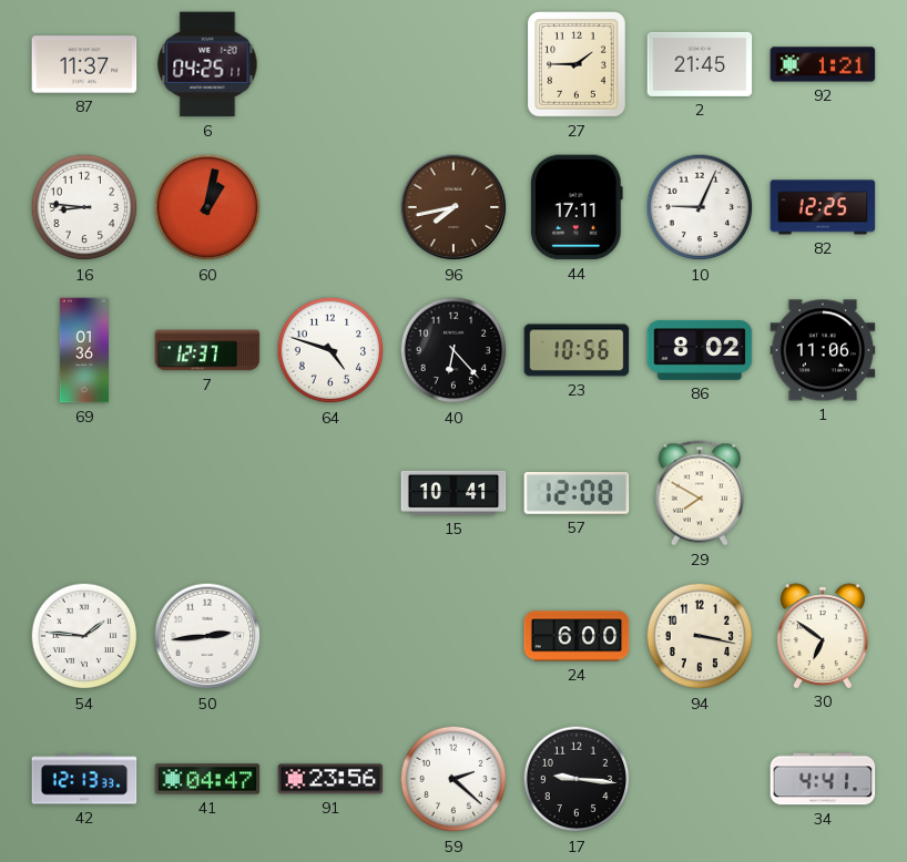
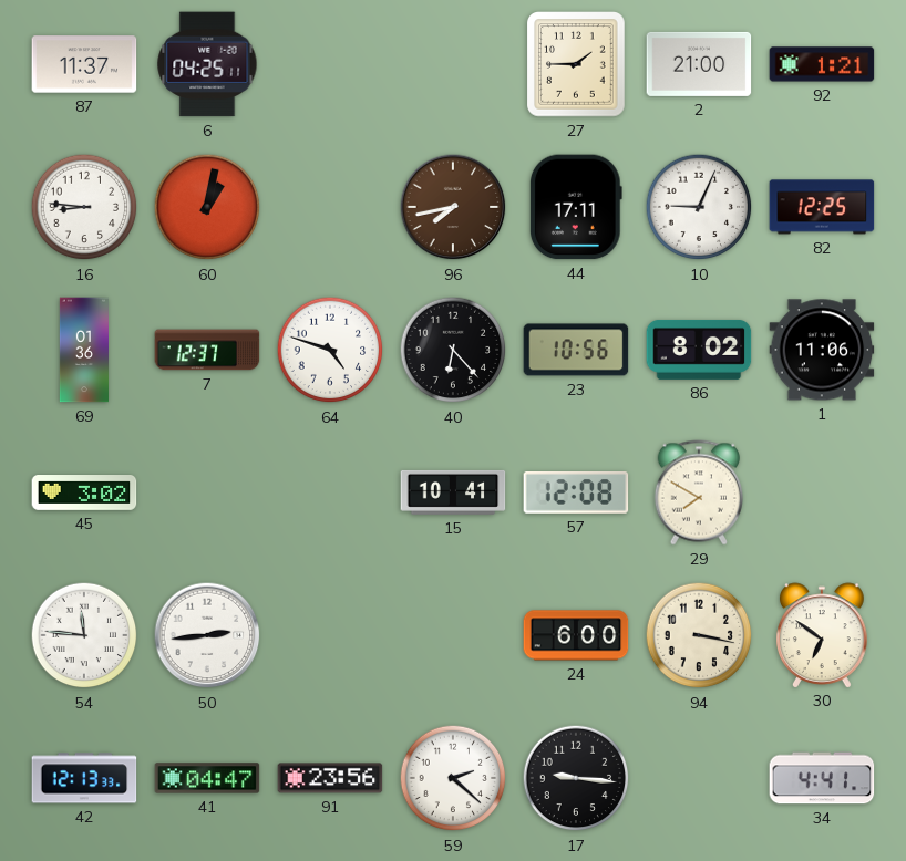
2: 21:45 -> 21:00 (699, 64)
45: none -> 3:02 (84, 494)
54: 1:46 -> 11:46 (84, 635)
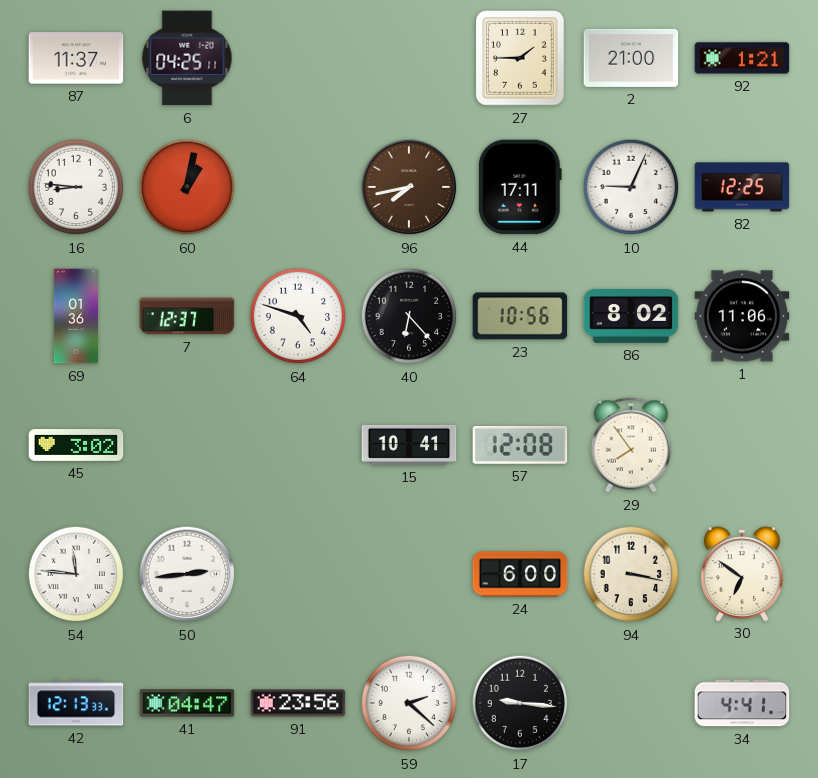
29: 7:50 -> 7:54 (631, 445)
